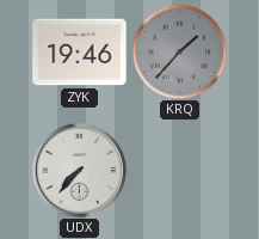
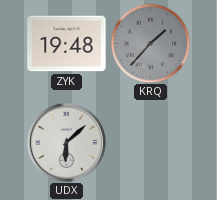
ZYK: 19:46 -> 19:48 (67, 44)
UDX: 7:37 -> 6:08 (66, 142)
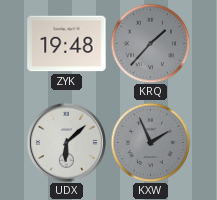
KXW: none -> 1:56 (150, 142)
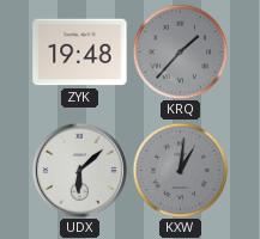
KXW: 1:56 -> 1:01 (180, 170)
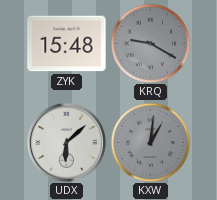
ZYK: 19:48 -> 15:48 (67, 44)
KRQ: 1:37 -> 9:20 (150, 43)
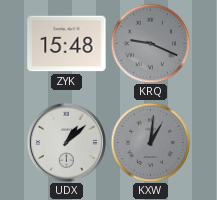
KRQ: 9:20 -> 9:19 (150, 43)
UDX: 6:08 -> 1:08 (66, 142)
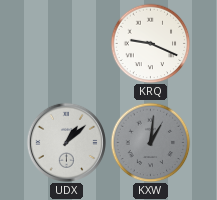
ZYK: 15:48 -> none (67, 44)
KRQ dial: grey -> white (150, 43)
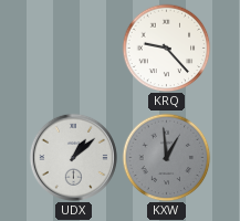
KRQ: 9:19 -> 9:23 (166, 48)
KXW: 1:01 -> 12:59 (166, 157)
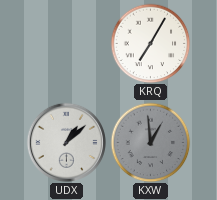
KRQ: 9:23 -> 7:05 (150, 43)
